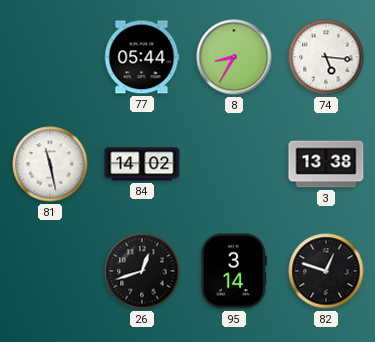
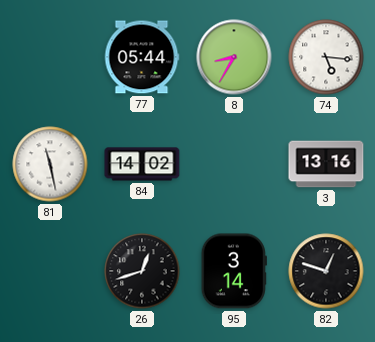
3: 13:38 -> 13:16 (326, 164)
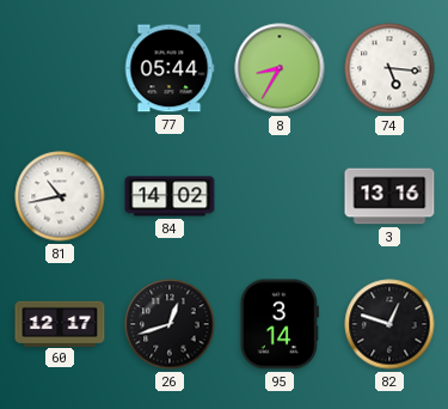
81: 11:28 -> 10:43 (60, 196)
60: none -> 12:17 (60, 323)
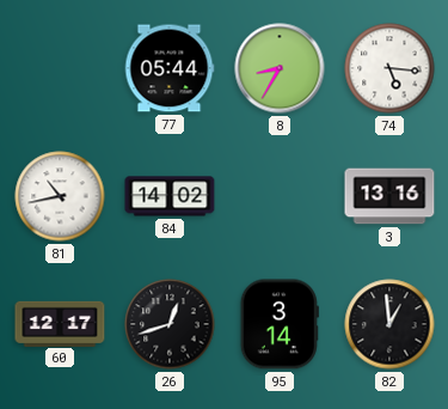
82: 12:48 -> 12:59 (389, 324)
